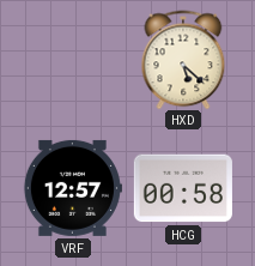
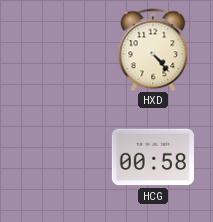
HXD: 5:22 -> 4:23 (153, 50)
VRF: 12:57 -> none (73, 188)
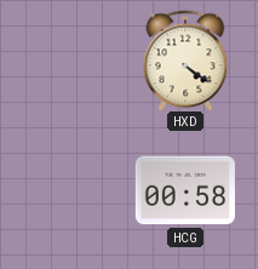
HXD: 4:23 -> 4:21 (185, 61)
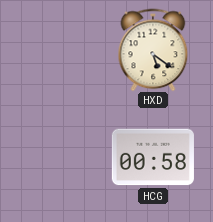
HXD: 4:21 -> 5:21 (153, 50)
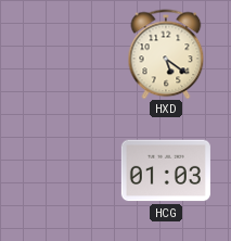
HCG: 00:58 -> 01:03 (166, 170)
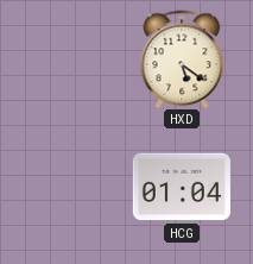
HCG: 01:03 -> 01:04 (182, 187)
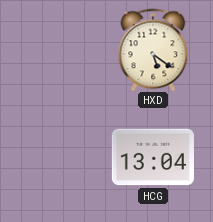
HCG: 01:04 -> 13:04 (153, 157)
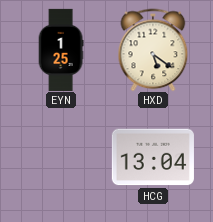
EYN: none -> 1:25 (61, 50)
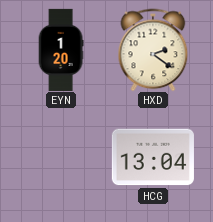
EYN: 1:25 -> 1:20 (61, 50)
HXD: 5:21 -> 2:21 (153, 50)
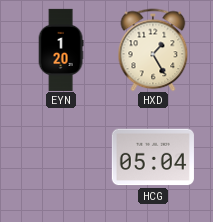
HXD: 2:21 -> 1:25 (153, 50)
HCG: 13:04 -> 05:04 (153, 157)
